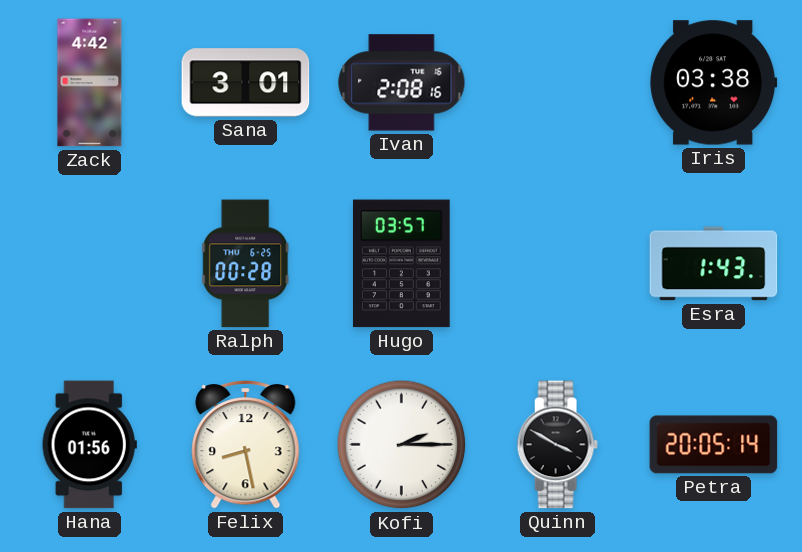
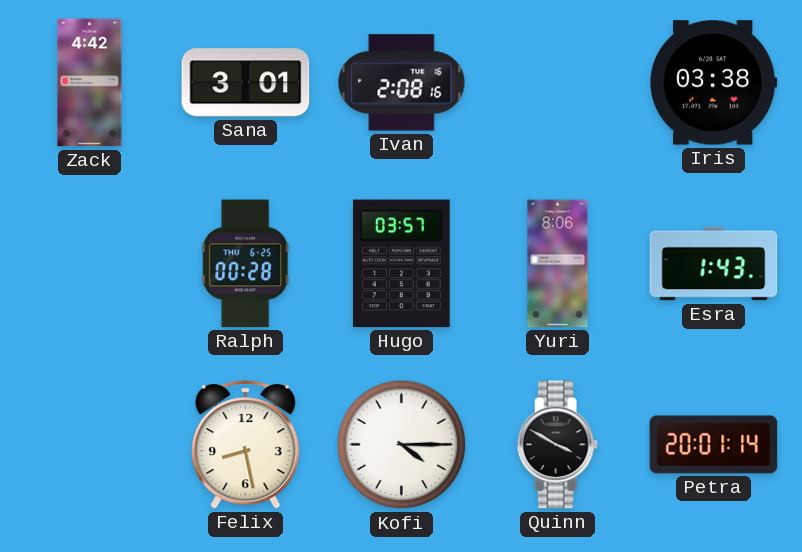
Yuri: none -> 8:06 (558, 264)
Hana: 01:56 -> none (89, 445)
Kofi: 2:15 -> 4:15 (402, 445)
Petra: 20:05 -> 20:01 (714, 445)
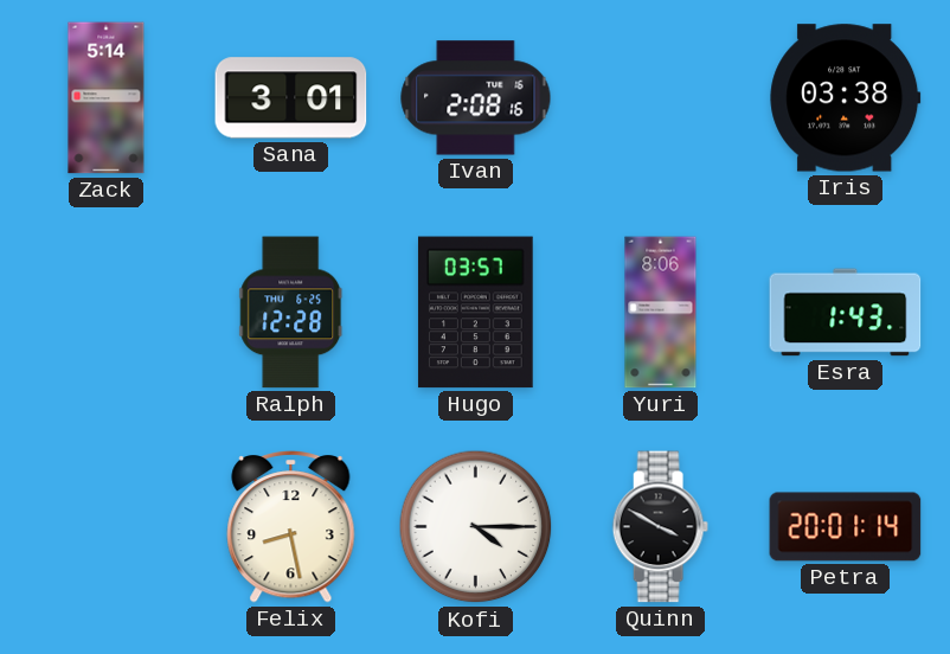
Zack: 4:42 -> 5:14 (107, 98)
Ralph: 00:28 -> 12:28 (291, 313)
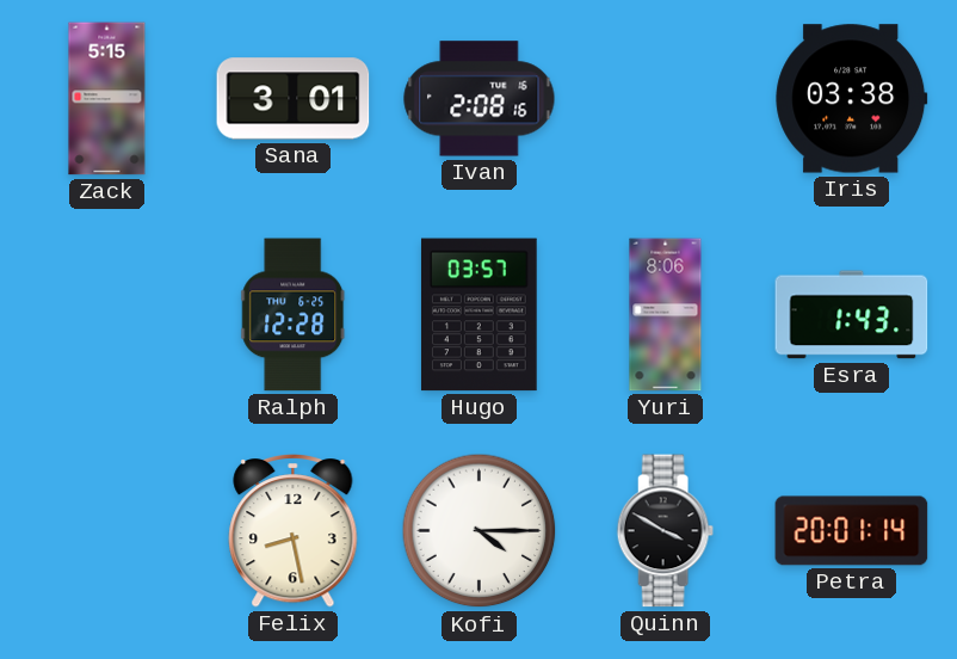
Zack: 5:14 -> 5:15 (107, 99)
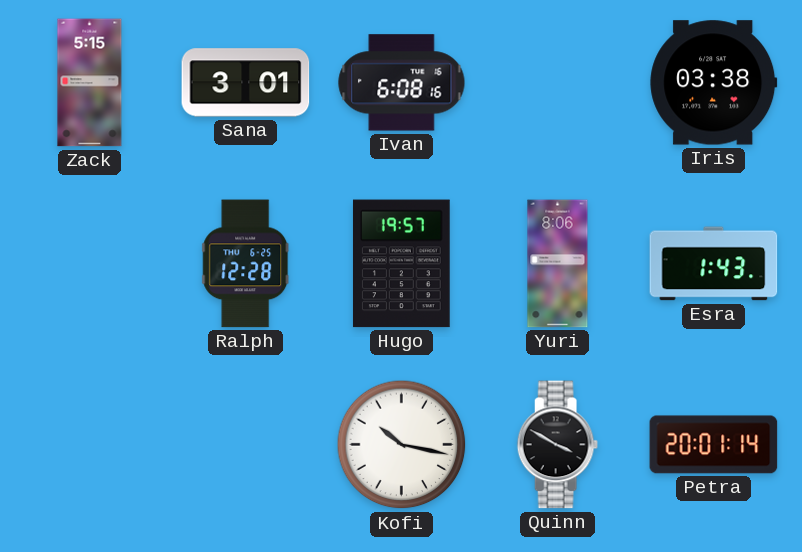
Ivan: 2:08 -> 6:08 (402, 83)
Hugo: 03:57 -> 19:57 (401, 264)
Felix: 8:28 -> none (294, 531)
Kofi: 4:15 -> 10:17 (402, 445)
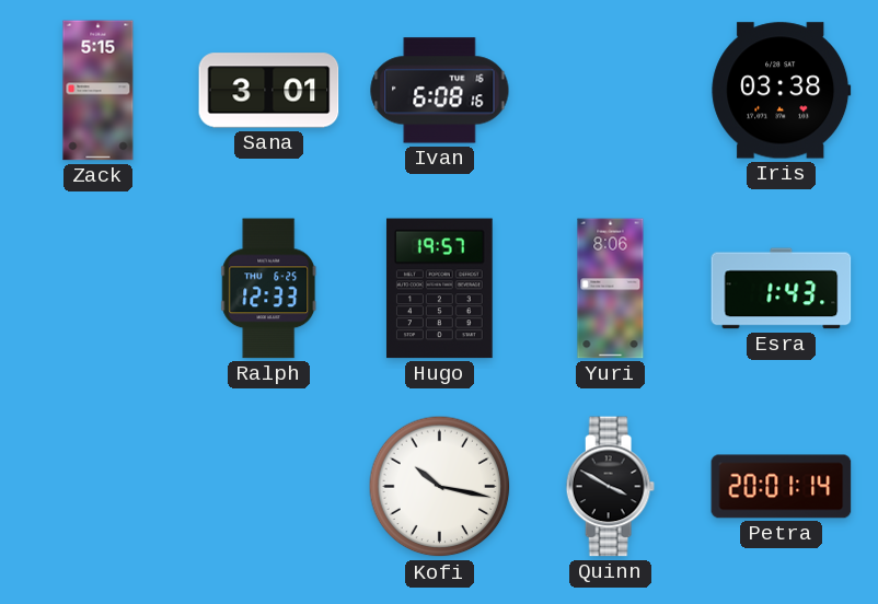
Ralph: 12:28 -> 12:33 (269, 289)
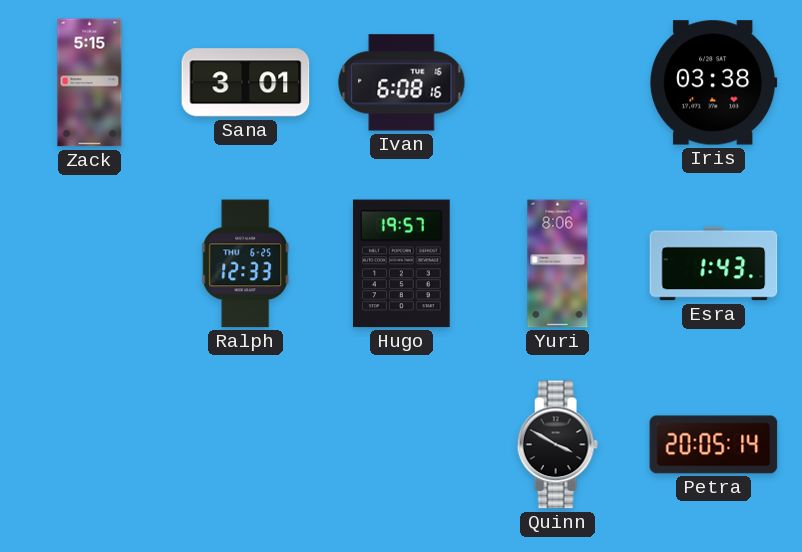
Kofi: 10:17 -> none (440, 487)
Petra: 20:01 -> 20:05 (714, 445)
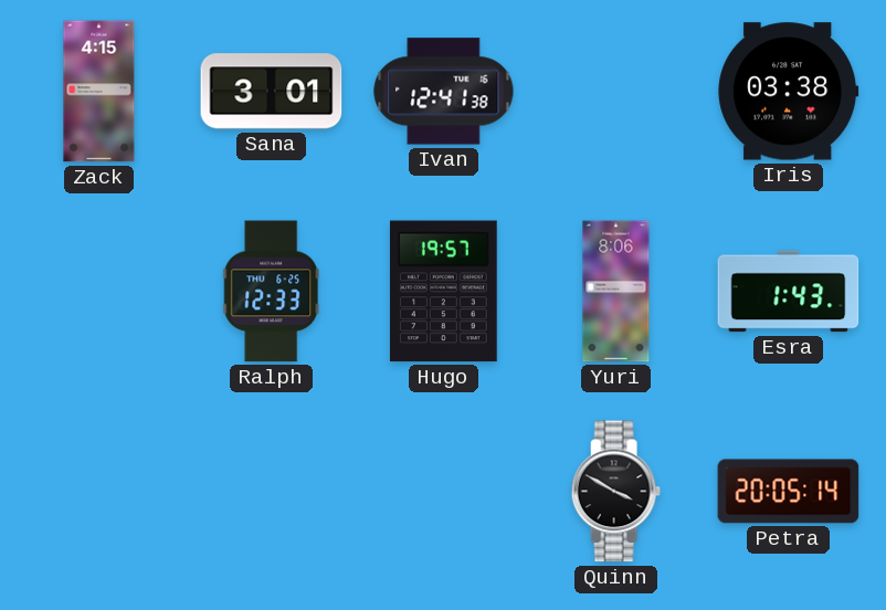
Zack: 5:15 -> 4:15 (99, 92)
Ivan: 6:08 -> 12:41 (444, 92)
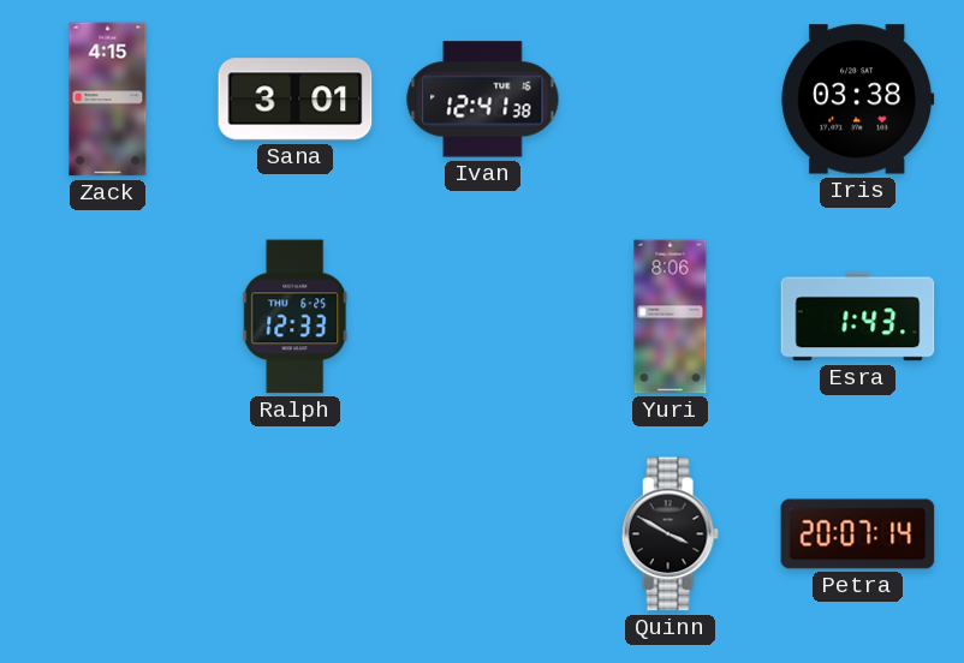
Hugo: 19:57 -> none (443, 292)
Petra: 20:05 -> 20:07 (858, 534)
